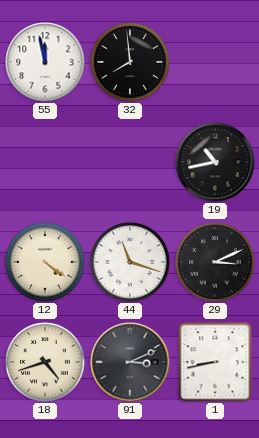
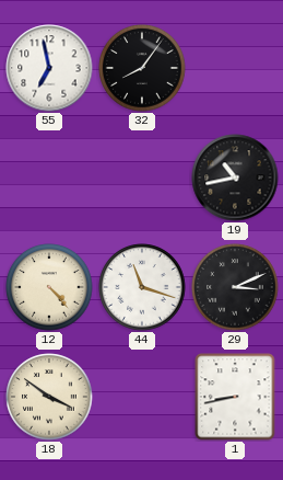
55: 11:58 -> 6:58 (49, 68)
32: 7:59 -> 8:06 (142, 68)
12: 4:21 -> 4:23 (49, 287)
18: 4:42 -> 3:51 (49, 397)
91: 3:11 -> none (130, 362)
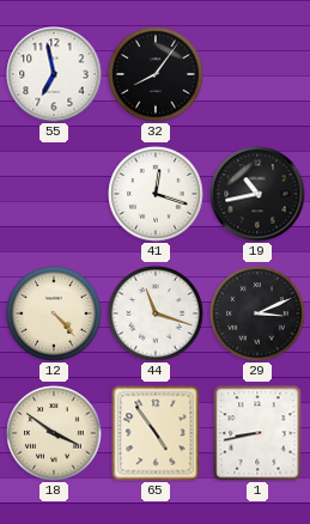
41: none -> 12:18 (156, 194)
65: none -> 4:54 (156, 433)
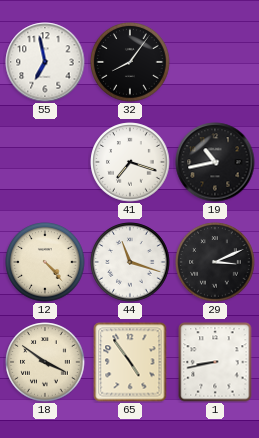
41: 12:18 -> 7:18 (130, 162)
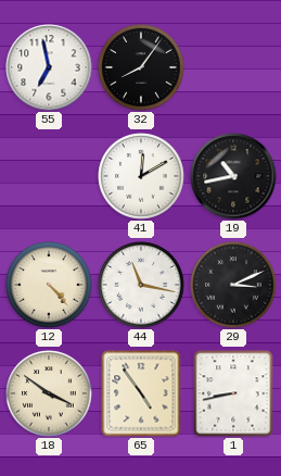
41: 7:18 -> 12:10 (141, 176)
44: 11:18 -> 11:17 (141, 285)
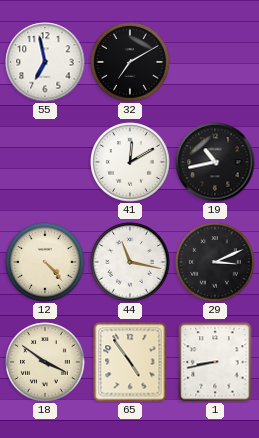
32: 8:06 -> 7:10 (130, 62)
